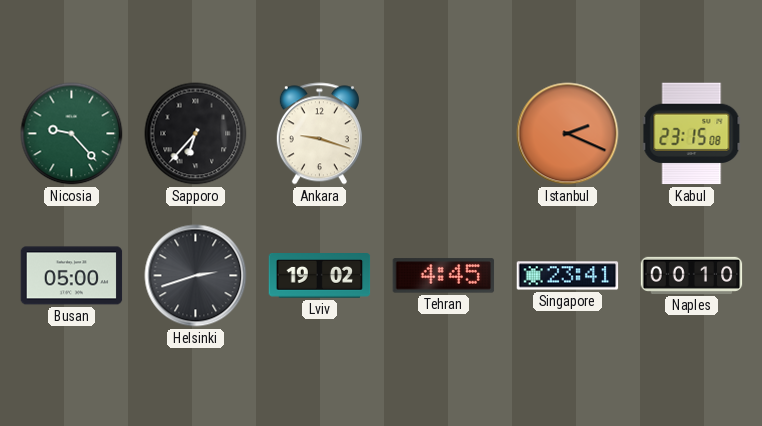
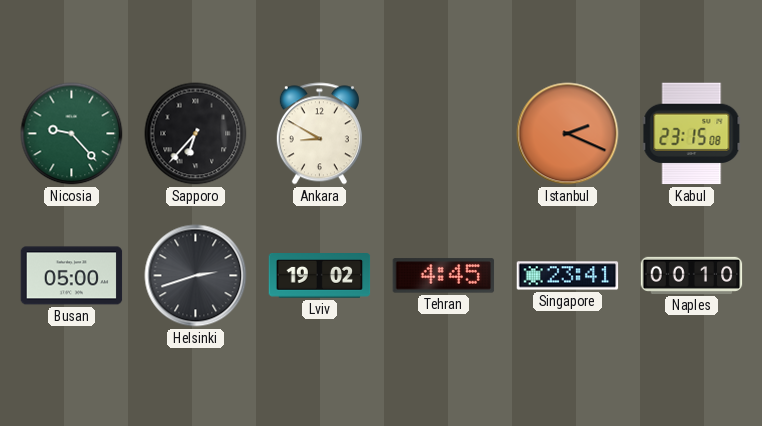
Ankara: 9:18 -> 8:50 (319, 134)
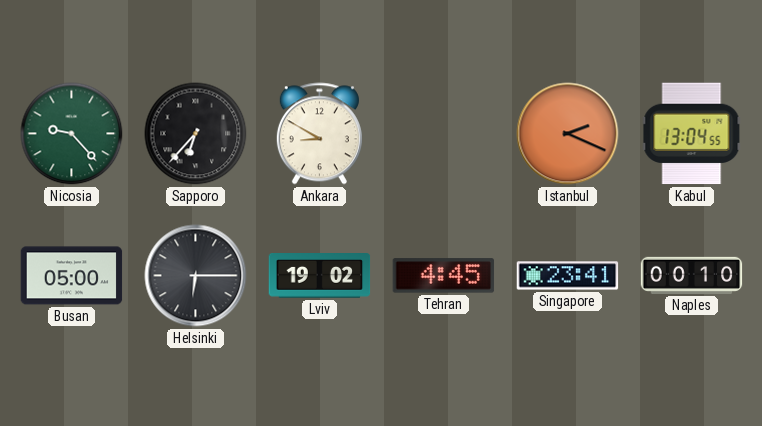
Kabul: 23:15 -> 13:04 (692, 134)
Helsinki: 2:42 -> 6:15 (196, 276)
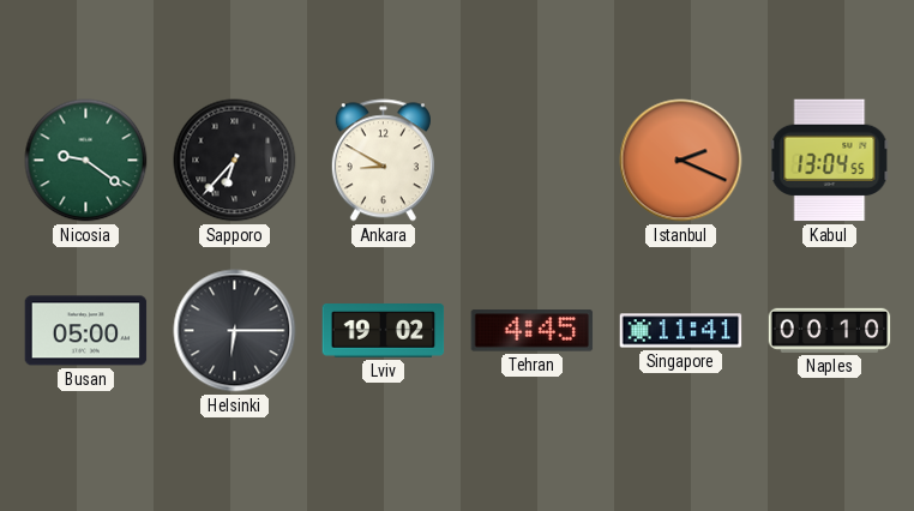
Nicosia: 9:23 -> 9:21 (86, 161)
Singapore: 23:41 -> 11:41 (681, 331)
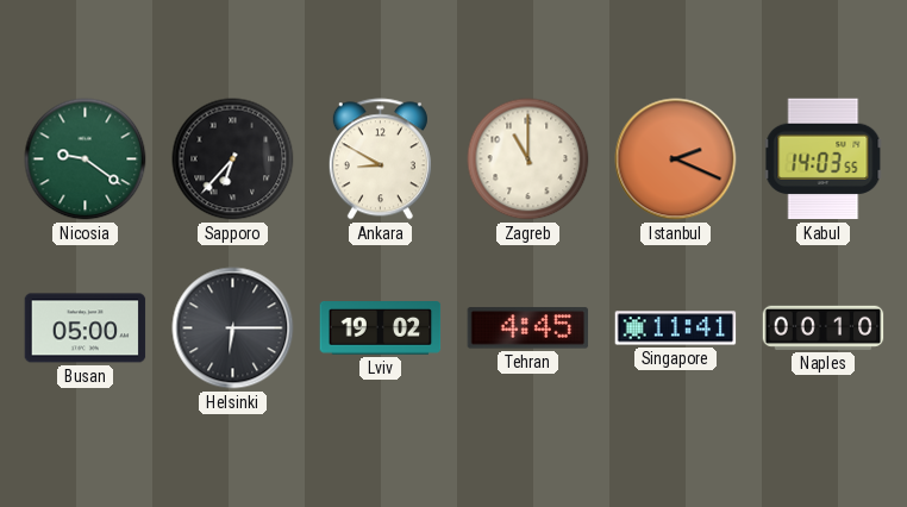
Zagreb: none -> 11:00 (528, 159)
Kabul: 13:04 -> 14:03 (824, 159)
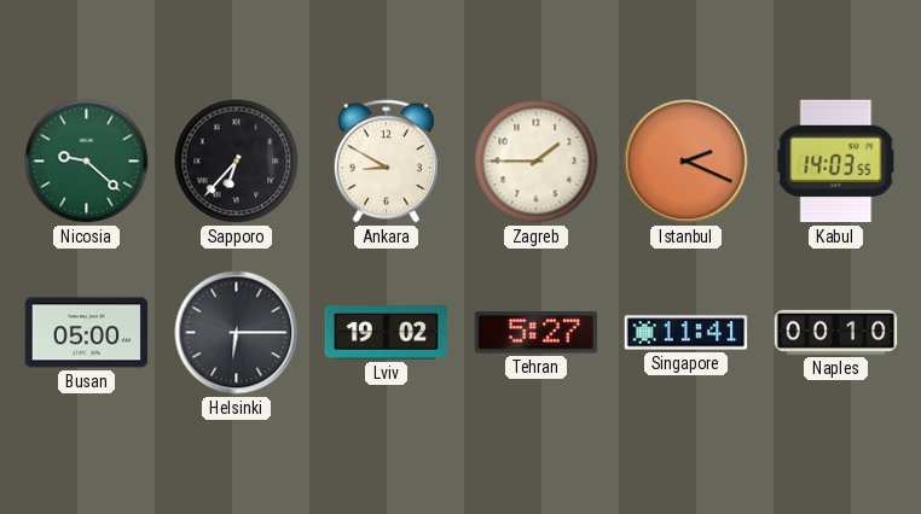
Nicosia: 9:21 -> 9:22 (87, 162)
Zagreb: 11:00 -> 1:45 (537, 162)
Tehran: 4:45 -> 5:27 (537, 333)
